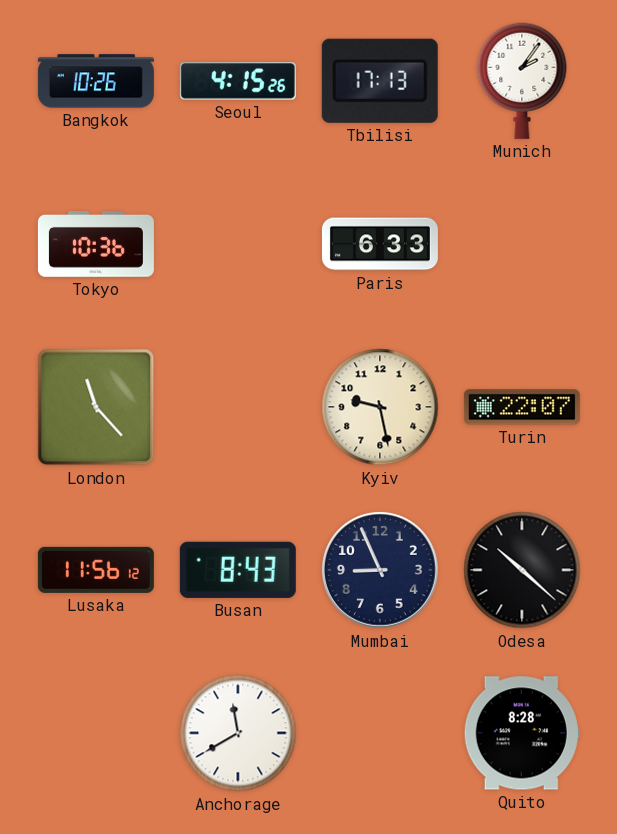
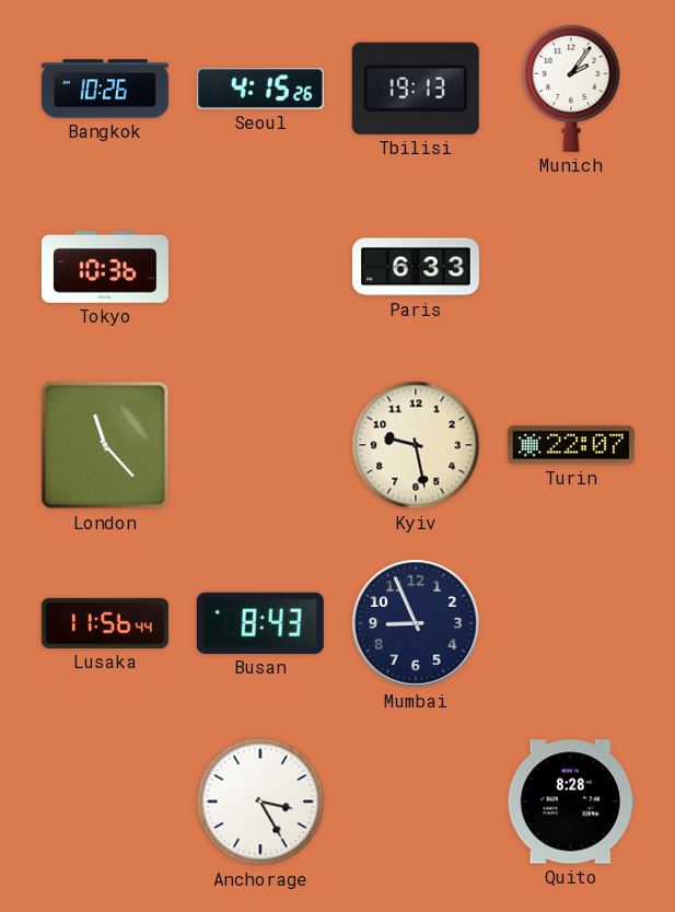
Tbilisi: 17:13 -> 19:13 (416, 89)
Lusaka: 11:56:12 -> 11:56:44 (105, 623)
Odesa: 10:22 -> none (522, 570)
Anchorage: 11:40 -> 3:25 (260, 802)
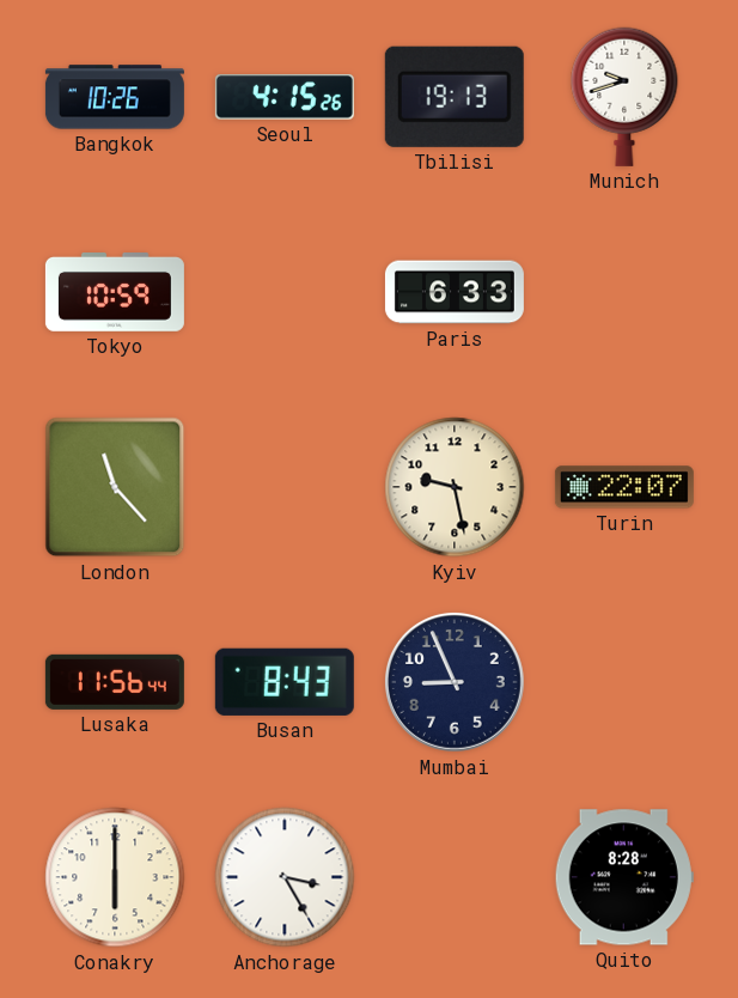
Munich: 2:06 -> 9:42 (624, 97)
Tokyo: 10:36 -> 10:59 (115, 293)
Conakry: none -> 6:00 (115, 877)
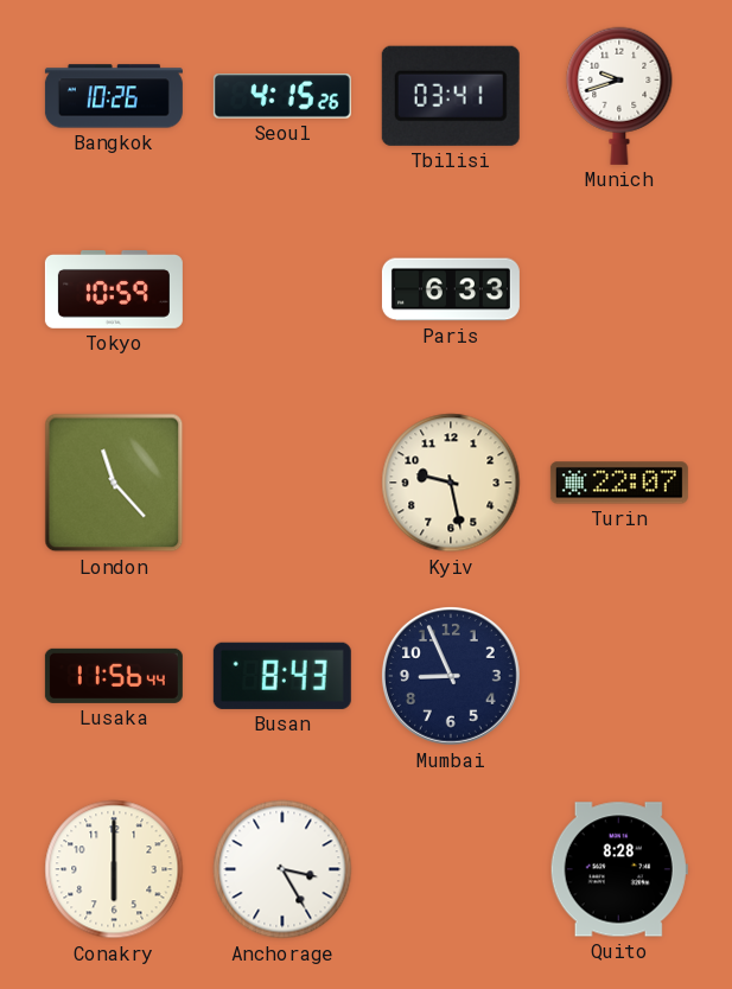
Tbilisi: 19:13 -> 03:41 (451, 96)
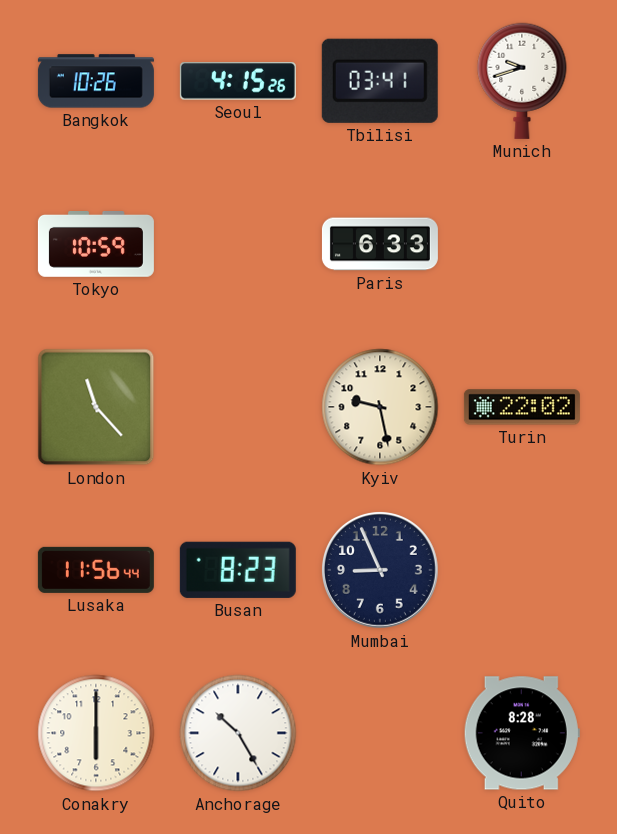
Turin: 22:07 -> 22:02 (522, 407)
Busan: 8:43 -> 8:23 (238, 570)
Anchorage: 3:25 -> 10:25 (238, 733)
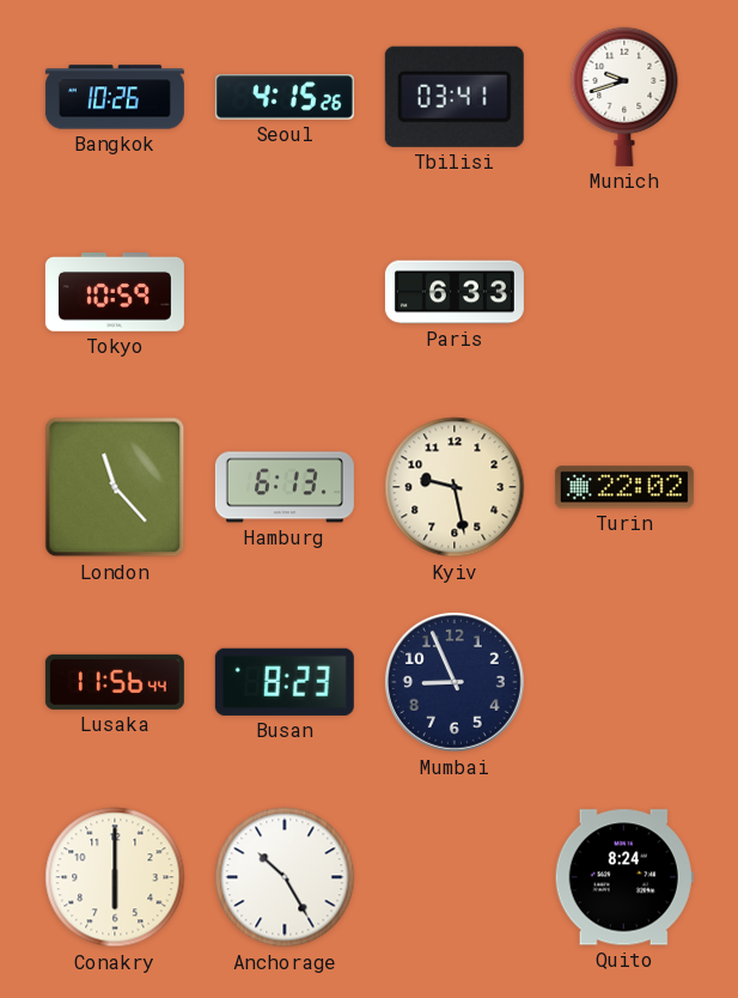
Hamburg: none -> 6:13 (285, 487)
Quito: 8:28 -> 8:24 (624, 877)
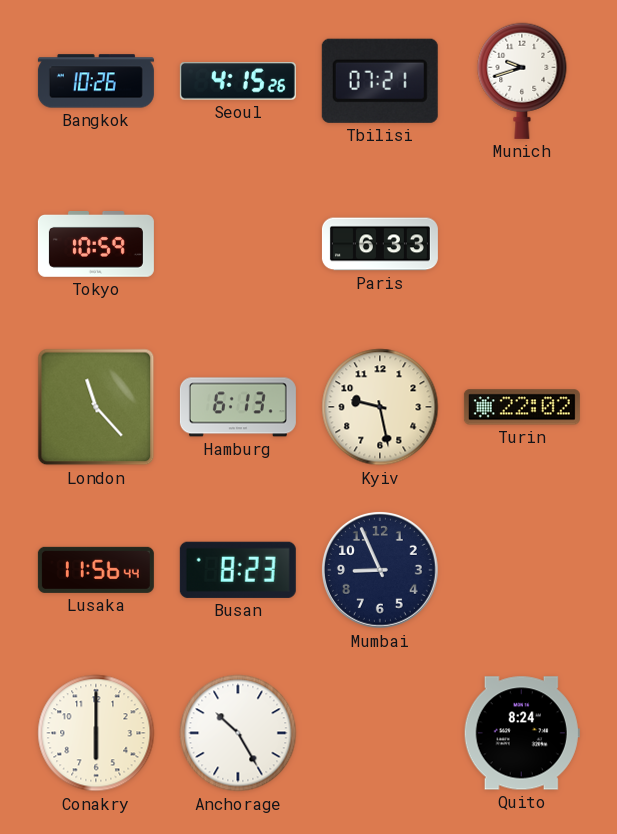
Tbilisi: 03:41 -> 07:21 (380, 81)
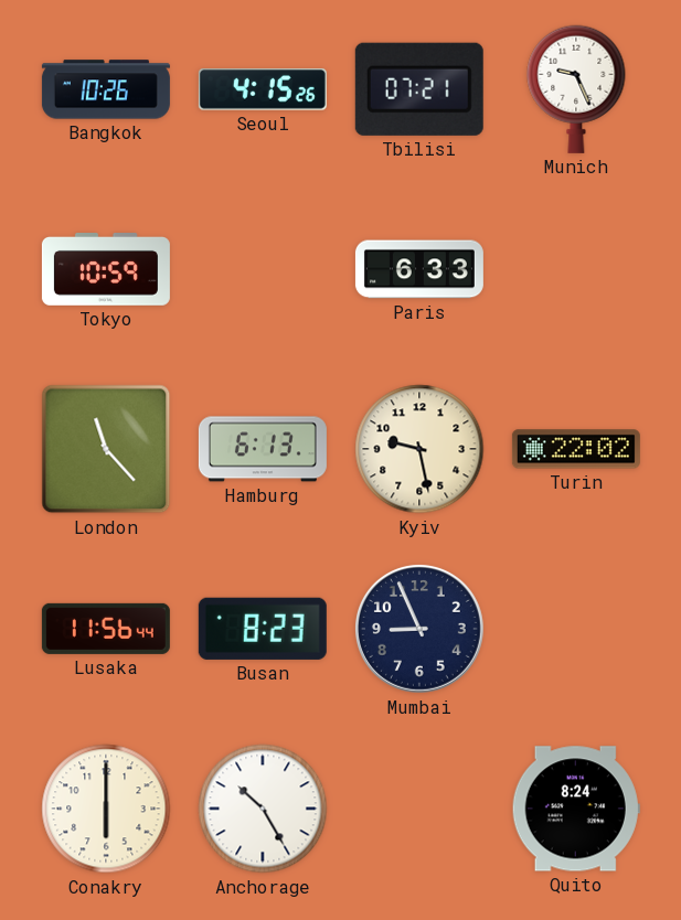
Munich: 9:42 -> 9:26 (576, 89)
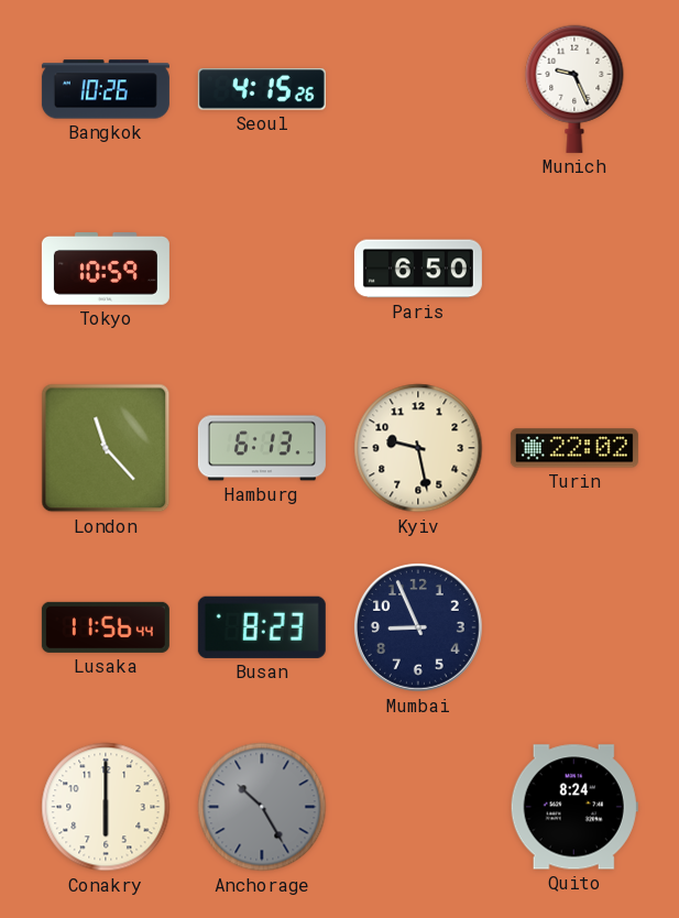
Tbilisi: 07:21 -> none (419, 89)
Paris: 6:33 -> 6:50 (418, 269)
Anchorage dial: white -> grey (262, 807)
